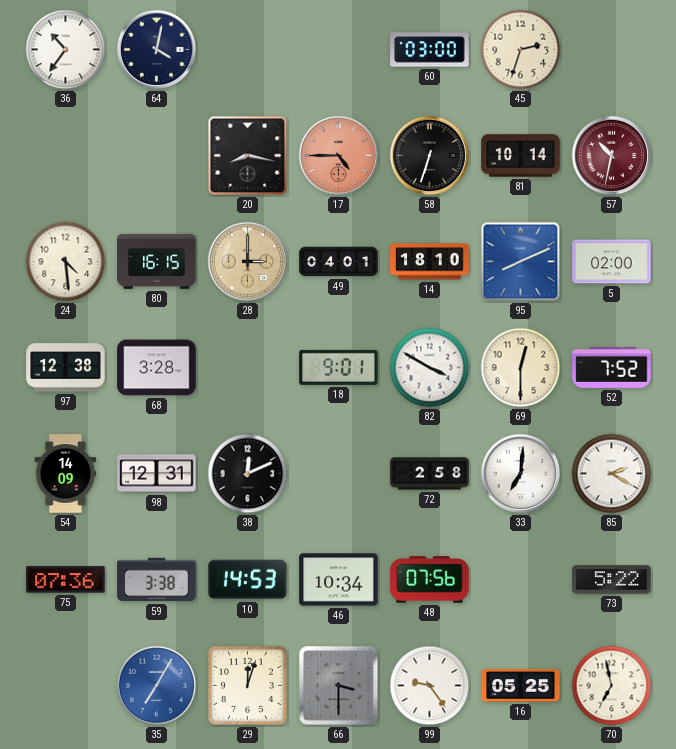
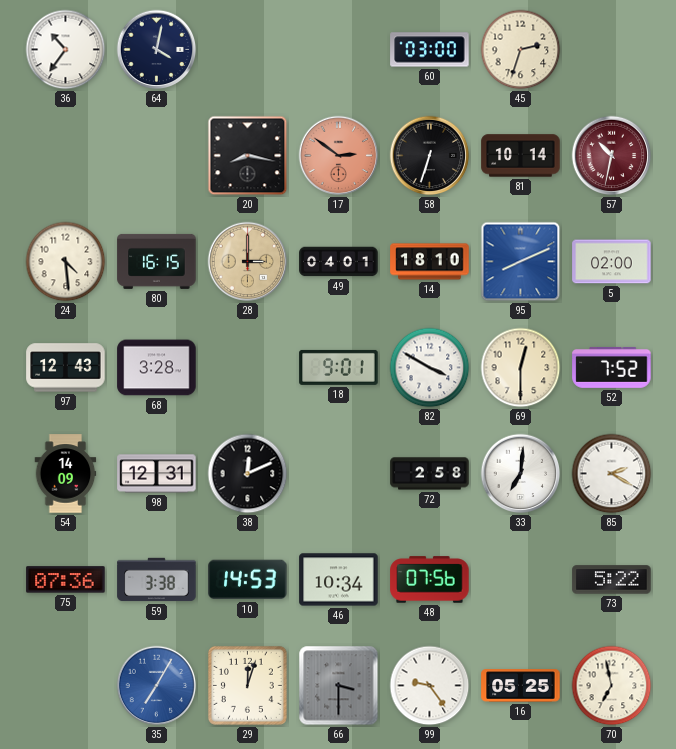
17: 4:45 -> 2:51 (339, 156)
97: 12:38 -> 12:43 (66, 368)
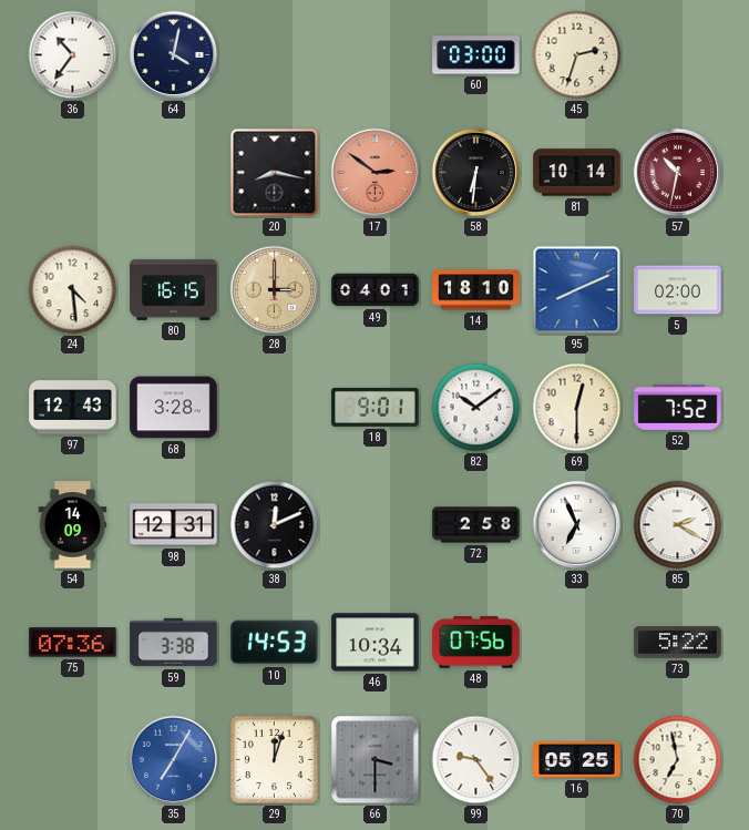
58: 6:33 -> 6:31 (476, 173)
82: 3:50 -> 10:09 (476, 408)
33: 7:01 -> 6:56 (577, 525)
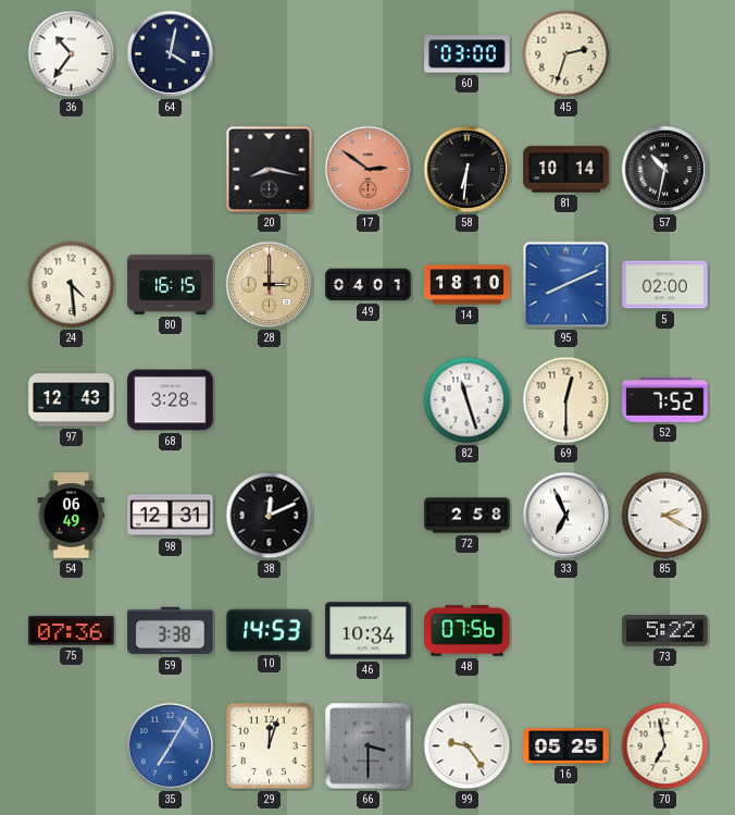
57 dial: burgundy -> black (665, 170)
18: 9:01 -> none (376, 407)
82: 10:09 -> 11:27 (468, 400)
54: 14:09 -> 06:49 (72, 516)
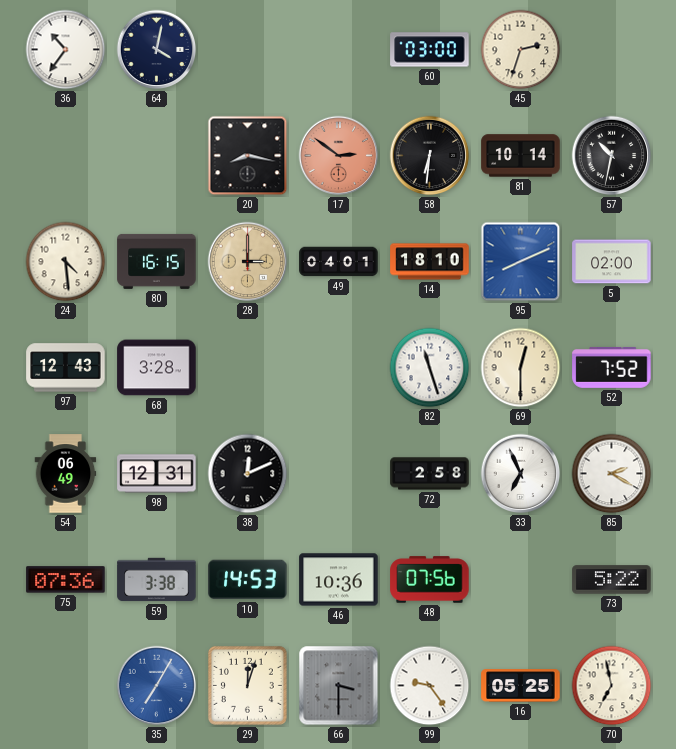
46: 10:34 -> 10:36 (339, 580)
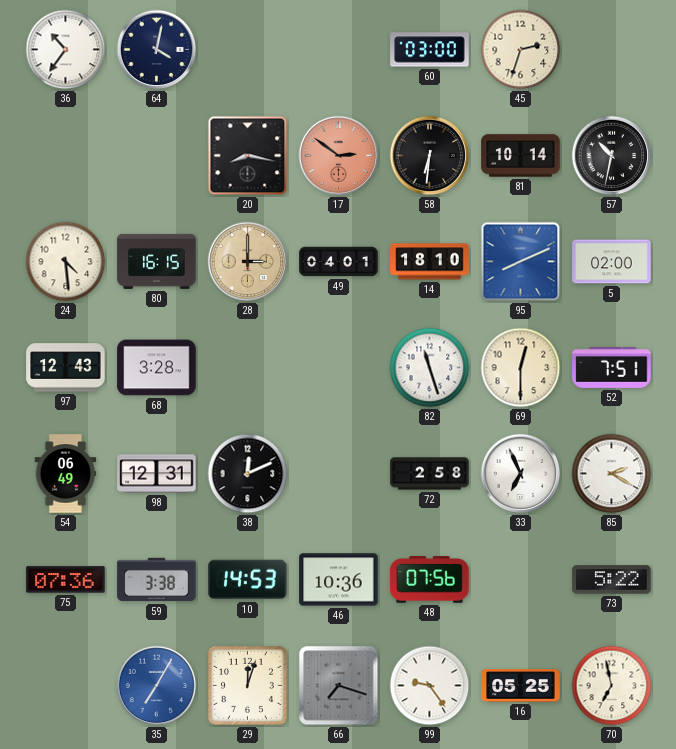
52: 7:52 -> 7:51 (612, 367)
66: 3:30 -> 7:18 (339, 686)
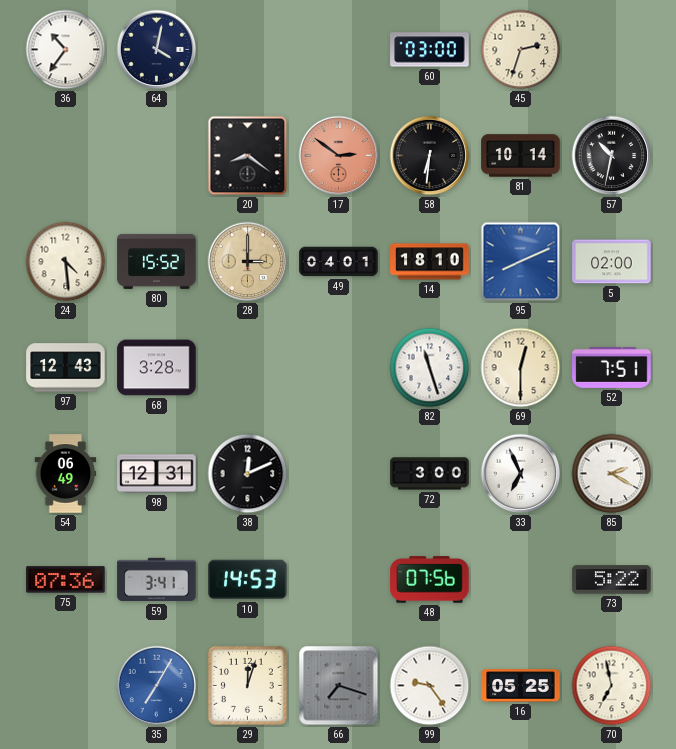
20: 8:17 -> 8:21 (248, 156)
80: 16:15 -> 15:52 (157, 261)
72: 2:58 -> 3:00 (430, 474)
59: 3:38 -> 3:41 (157, 580)
46: 10:36 -> none (339, 580)
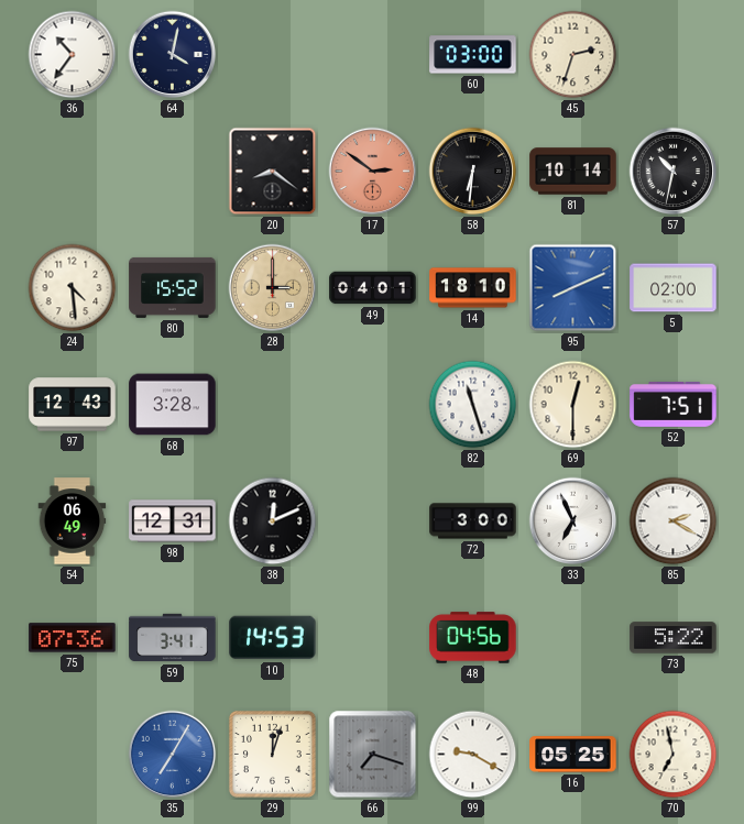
48: 07:56 -> 04:56 (473, 638)
99: 9:24 -> 9:20 (473, 755)
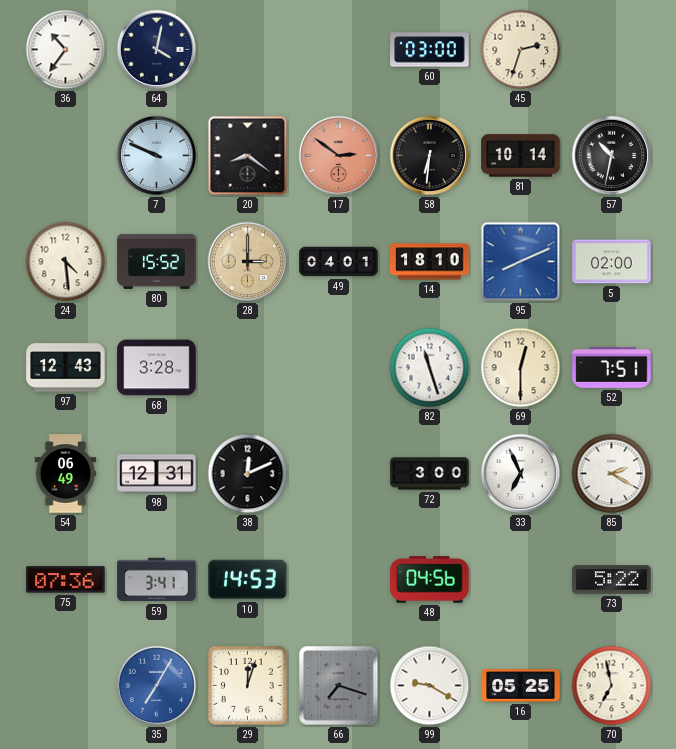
7: none -> 9:49 (157, 156)
